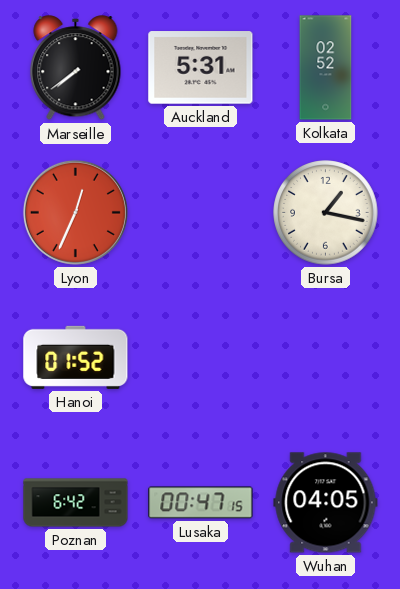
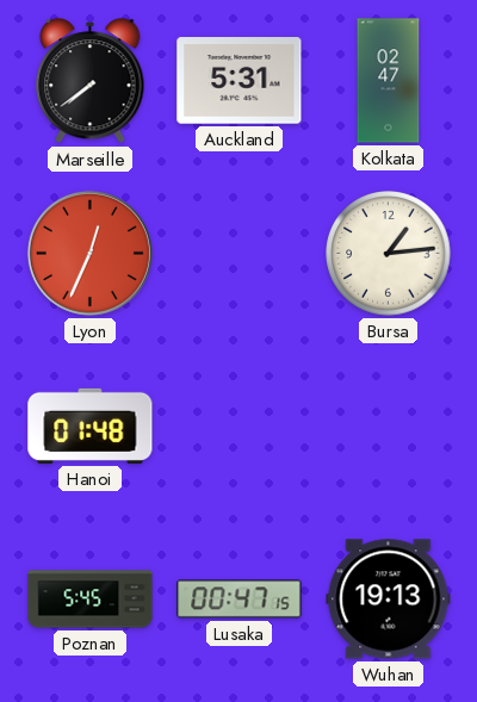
Kolkata: 02:52 -> 02:47 (389, 81)
Bursa: 1:17 -> 1:14 (389, 254)
Hanoi: 01:52 -> 01:48 (91, 425)
Poznan: 6:42 -> 5:45 (91, 600)
Wuhan: 04:05 -> 19:13 (389, 600)
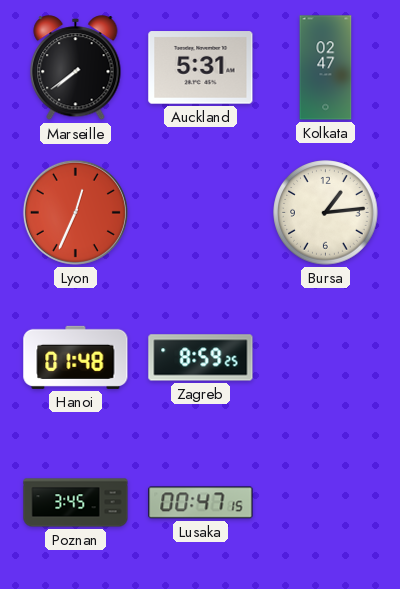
Zagreb: none -> 8:59 (201, 358)
Poznan: 5:45 -> 3:45 (76, 503)
Wuhan: 19:13 -> none (389, 600)
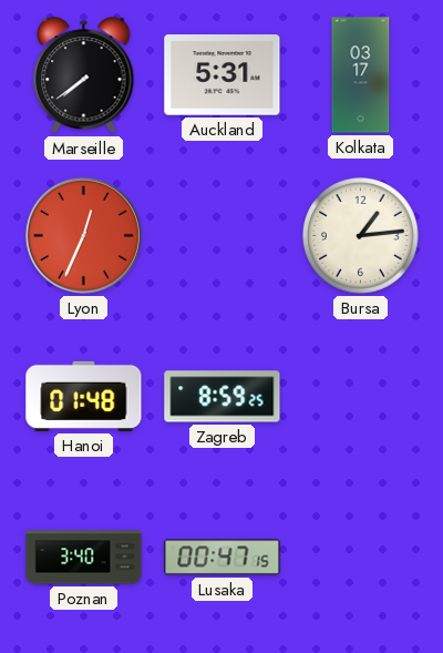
Kolkata: 02:47 -> 03:17 (361, 75)
Poznan: 3:45 -> 3:40 (84, 558)
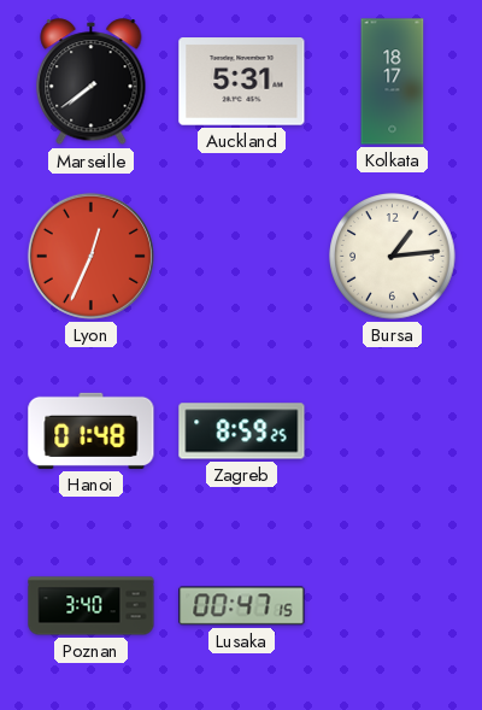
Kolkata: 03:17 -> 18:17 (393, 82)
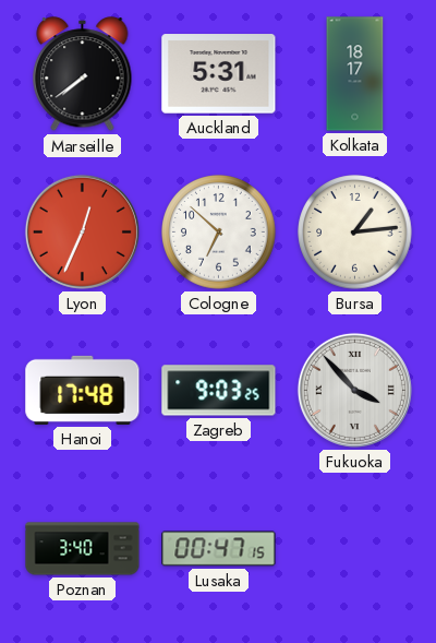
Cologne: none -> 6:52 (219, 233)
Hanoi: 01:48 -> 17:48 (83, 390)
Zagreb: 8:59 -> 9:03 (219, 391)
Fukuoka: none -> 3:53 (354, 390)
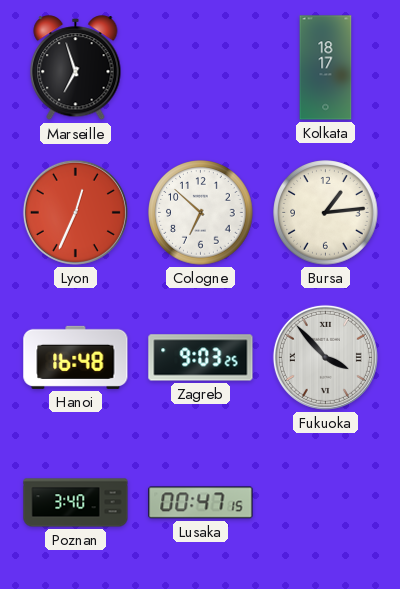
Marseille: 7:39 -> 6:57 (76, 68)
Auckland: 5:31 -> none (219, 74)
Hanoi: 17:48 -> 16:48 (76, 357)
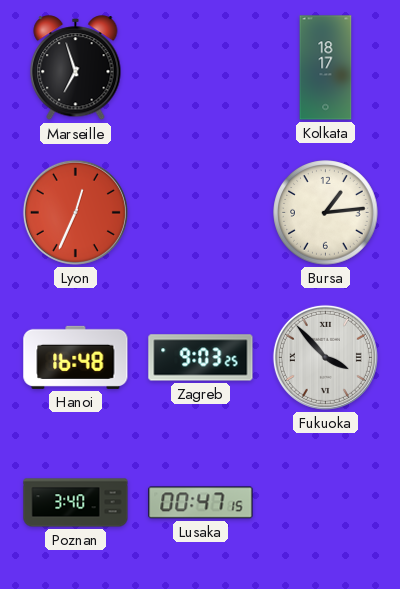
Cologne: 6:52 -> none (201, 213)
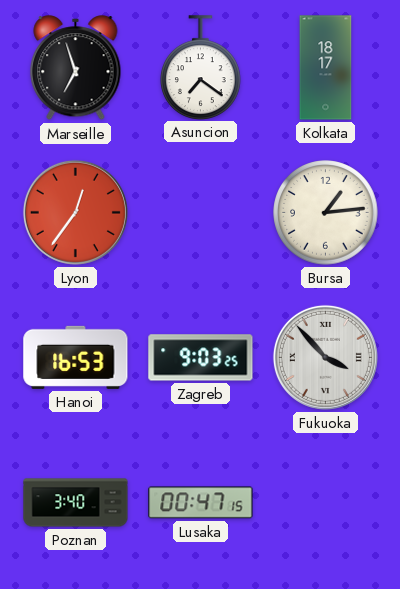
Asuncion: none -> 7:21 (201, 67)
Lyon: 12:34 -> 12:36 (75, 212)
Hanoi: 16:48 -> 16:53 (76, 357)
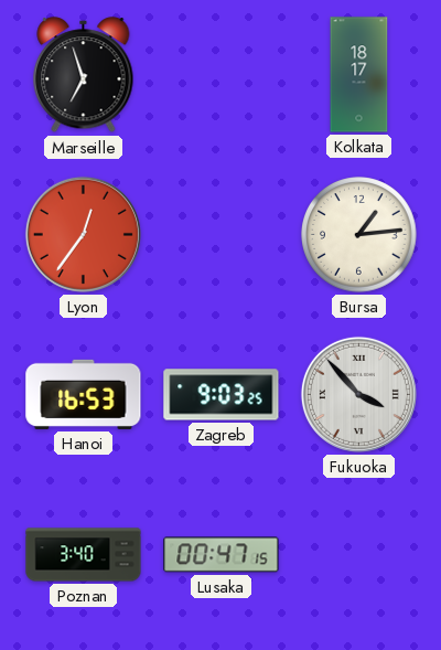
Asuncion: 7:21 -> none (201, 67)
